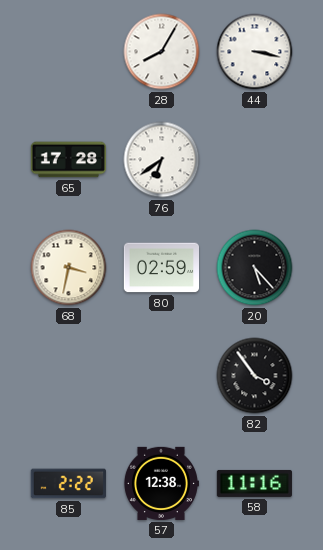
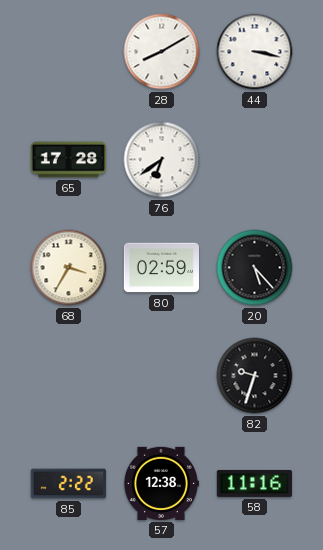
28: 8:05 -> 8:10 (162, 52)
68: 3:32 -> 3:35 (69, 268)
82: 3:54 -> 9:33 (255, 376)
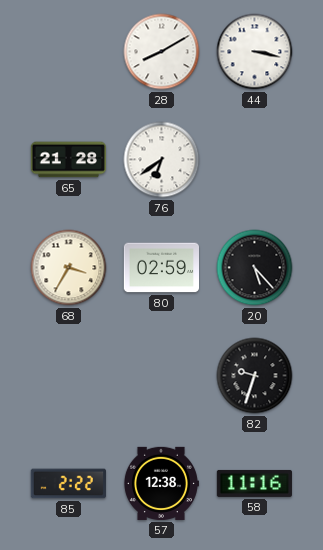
65: 17:28 -> 21:28 (68, 160)
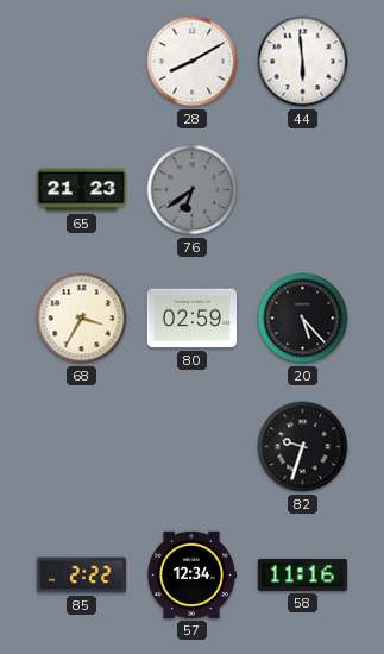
44: 3:17 -> 5:59 (303, 62)
65: 21:28 -> 21:23 (81, 190)
76 dial: white -> grey (193, 190)
57: 12:38 -> 12:34 (191, 574)
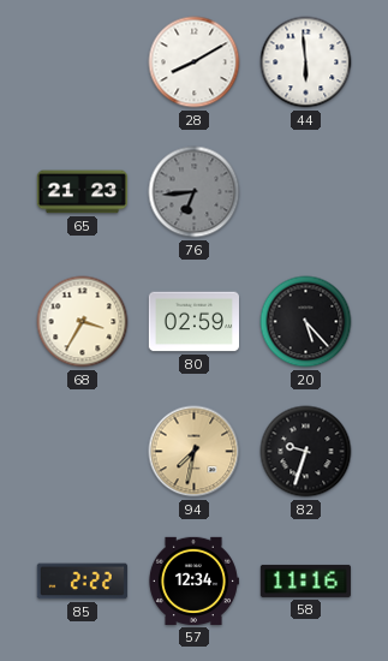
76: 6:39 -> 6:44 (195, 192)
94: none -> 7:32 (195, 452)
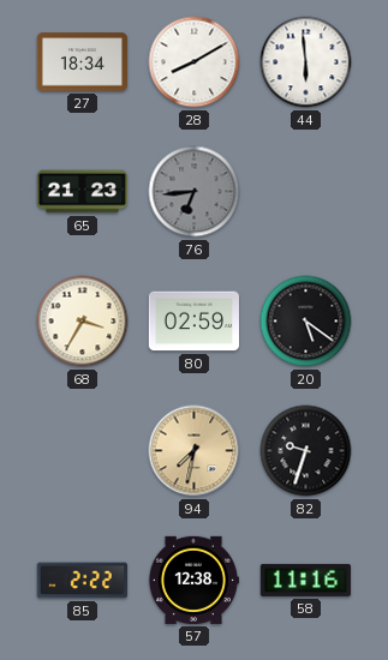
27: none -> 18:34 (82, 62)
20: 5:23 -> 5:21 (306, 322)
57: 12:34 -> 12:38 (193, 580)
